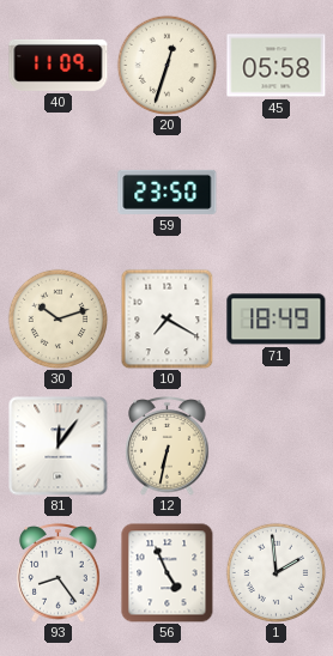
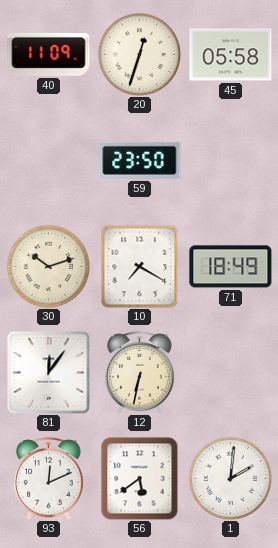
93: 8:24 -> 12:11 (49, 479)
56: 4:56 -> 5:39 (140, 478)
1: 1:59 -> 2:01 (230, 478)
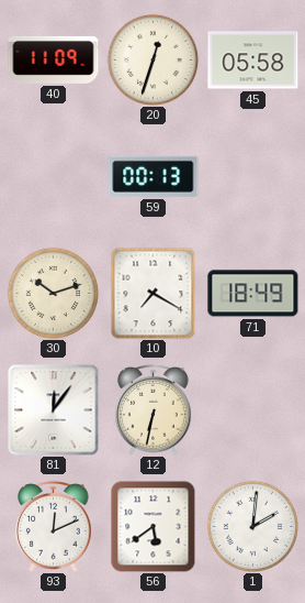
59: 23:50 -> 00:13 (154, 176)
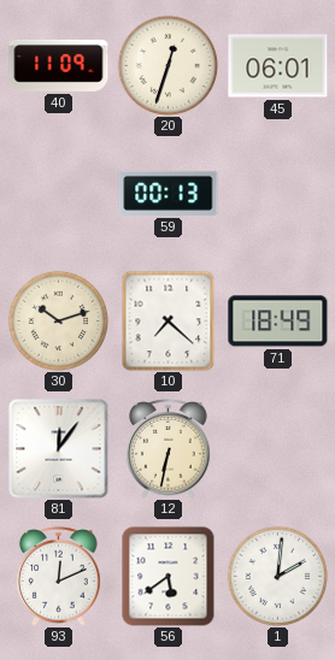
45: 05:58 -> 06:01 (278, 66)
10: 7:20 -> 7:22 (169, 320)
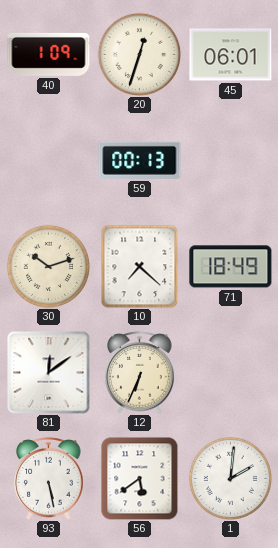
40: 11:09 -> 1:09 (49, 54)
81: 12:06 -> 12:09 (49, 373)
12: 6:32 -> 6:34 (140, 373)
93: 12:11 -> 5:28 (49, 479)
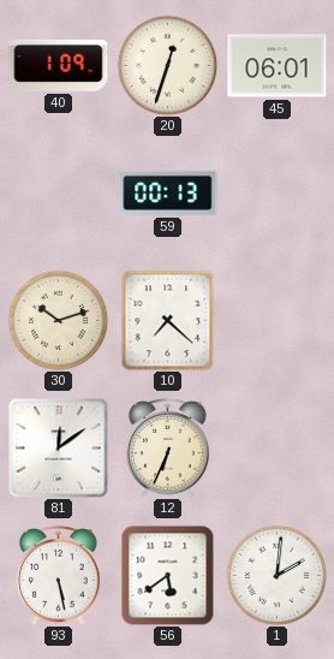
71: 18:49 -> none (231, 267)
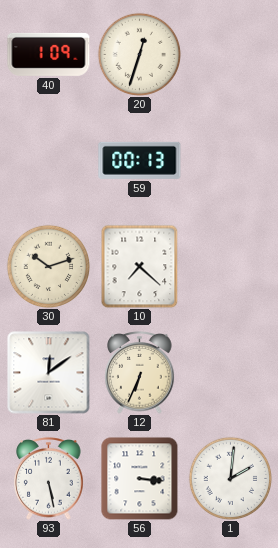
45: 06:01 -> none (278, 66)
56: 5:39 -> 3:16 (140, 478)
